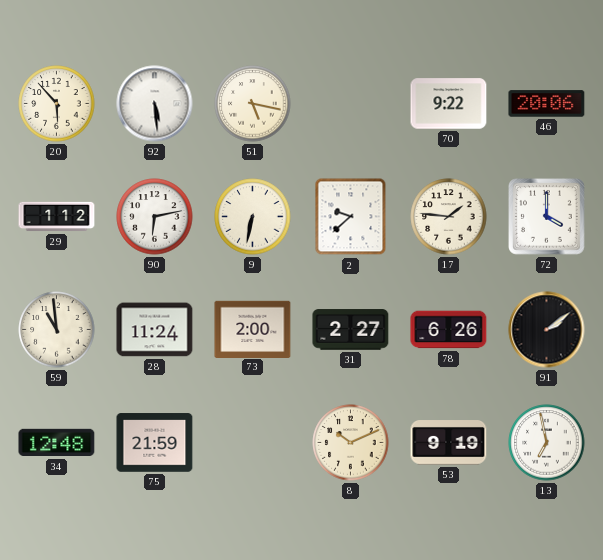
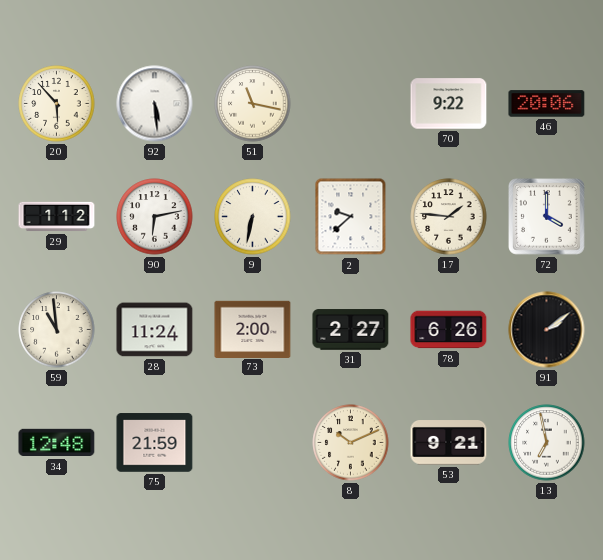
51: 5:17 -> 11:17 (253, 104)
53: 9:19 -> 9:21 (449, 443)
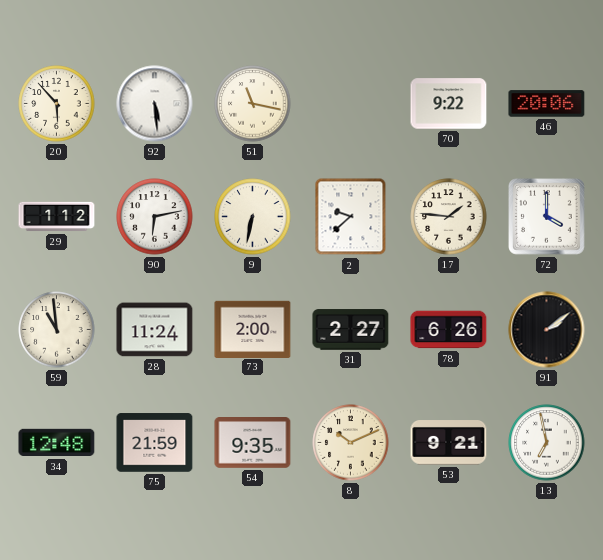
54: none -> 9:35 (253, 443)
